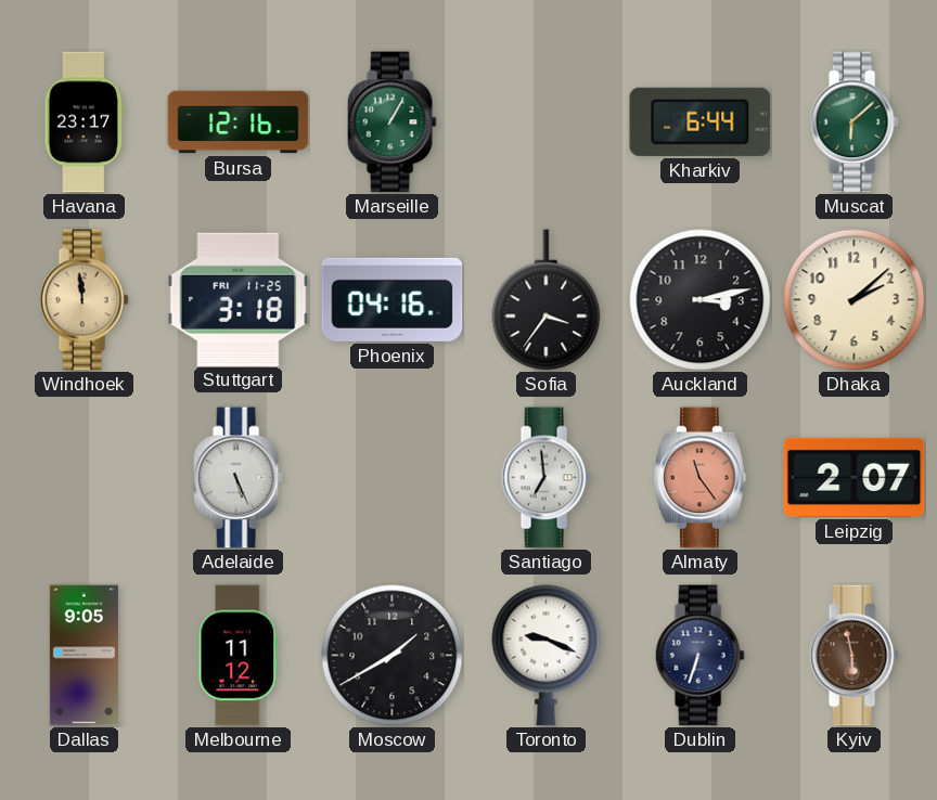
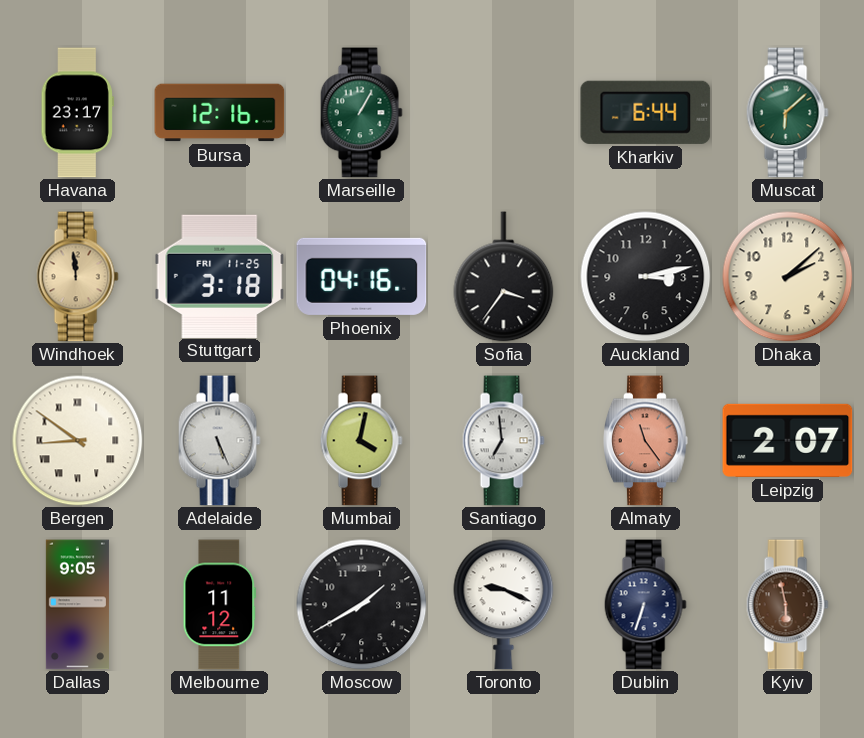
Bergen: none -> 8:51 (78, 441)
Mumbai: none -> 4:02 (361, 441)
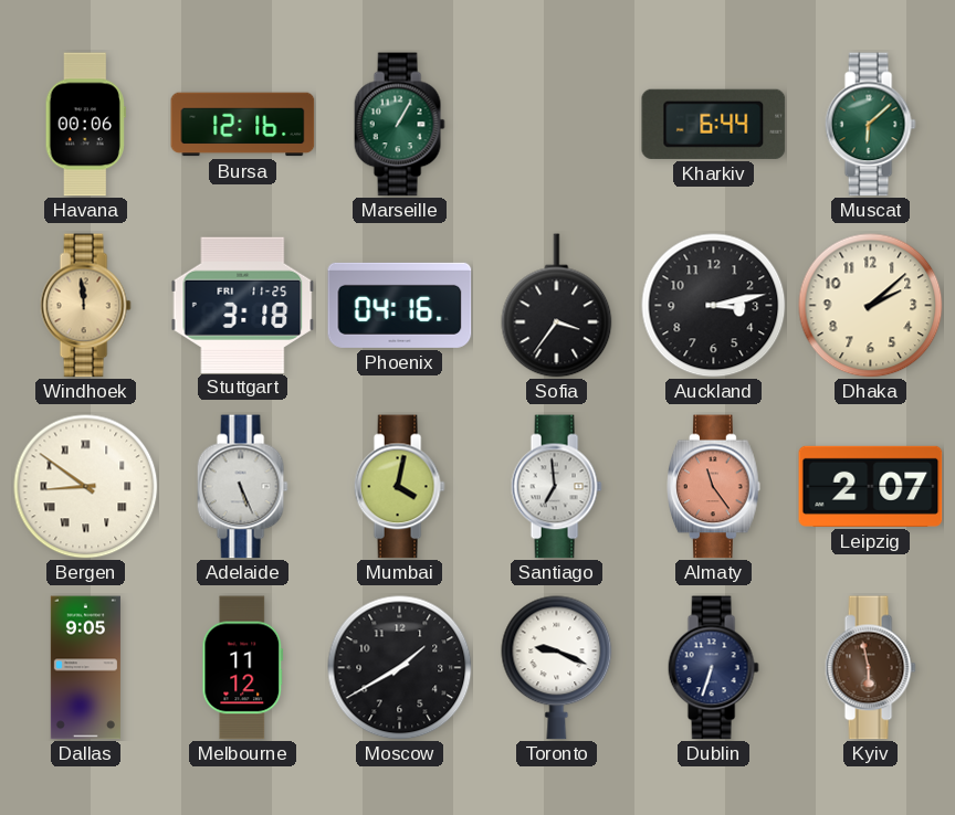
Havana: 23:17 -> 00:06 (85, 125)
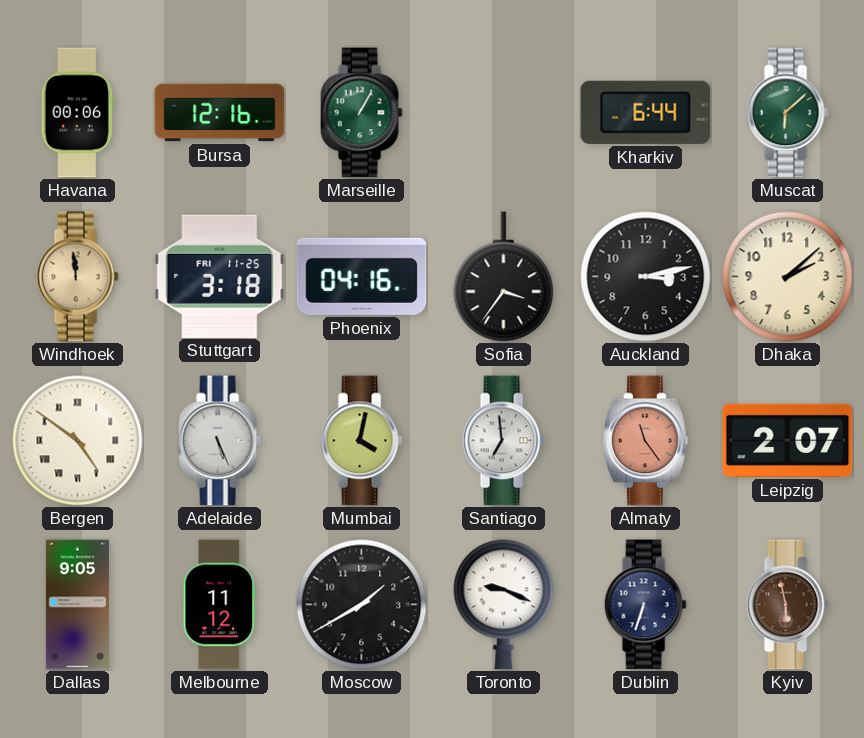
Bergen: 8:51 -> 4:51 (78, 441)
